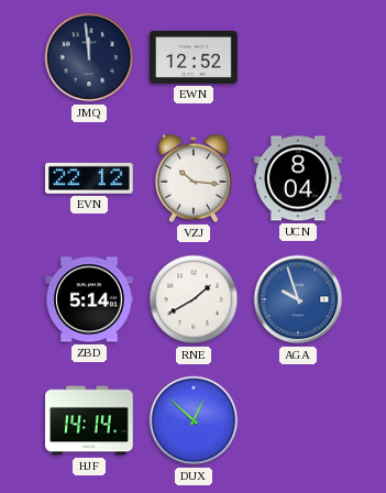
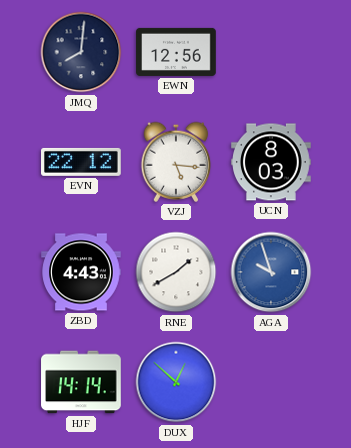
JMQ: 11:59 -> 8:01 (81, 52)
EWN: 12:52 -> 12:56 (176, 52)
VZJ: 10:16 -> 5:16 (176, 162)
UCN: 8:04 -> 8:03 (271, 162)
ZBD: 5:14 -> 4:43 (81, 272)
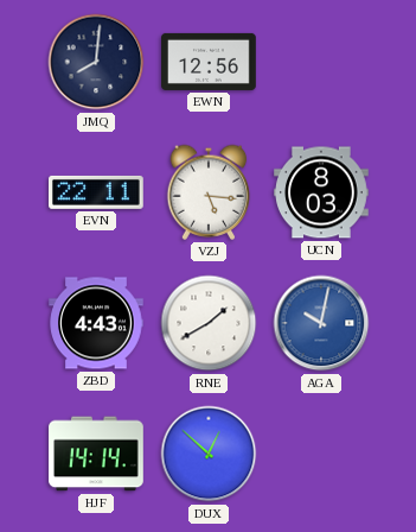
EVN: 22:12 -> 22:11 (97, 192)
AGA: 9:57 -> 10:02 (321, 323)
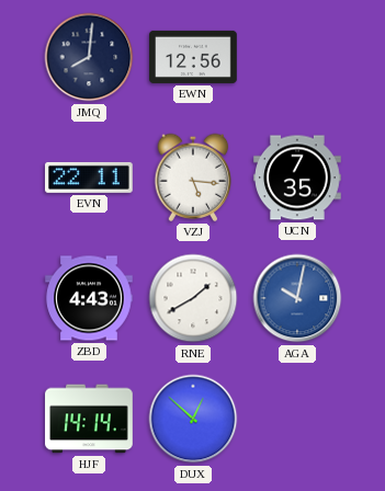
UCN: 8:03 -> 7:35 (297, 178)
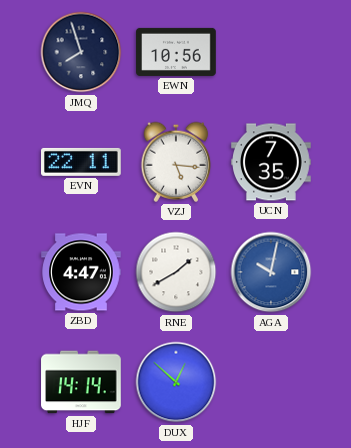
JMQ: 8:01 -> 7:57 (81, 52)
EWN: 12:56 -> 10:56 (176, 52)
ZBD: 4:43 -> 4:47 (81, 272)
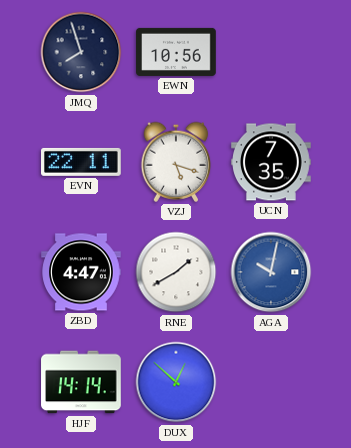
VZJ: 5:16 -> 5:18 (176, 162)
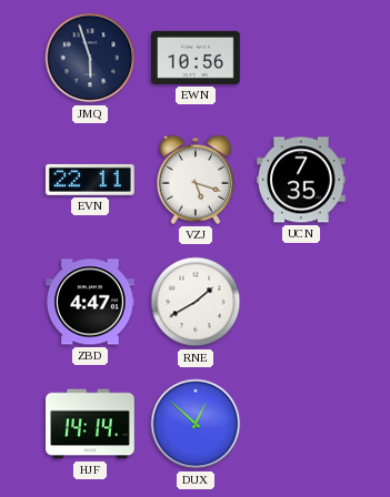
JMQ: 7:57 -> 5:57 (90, 58)
AGA: 10:02 -> none (271, 272)
